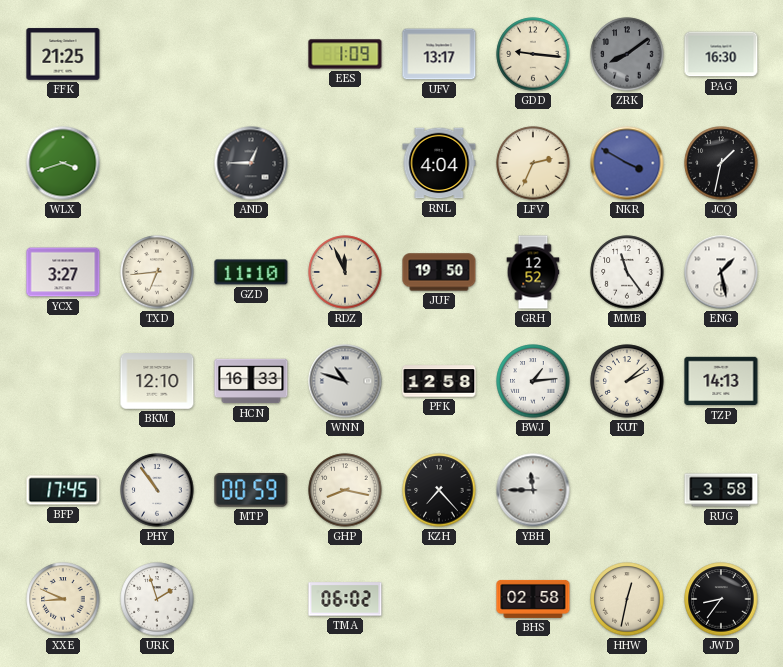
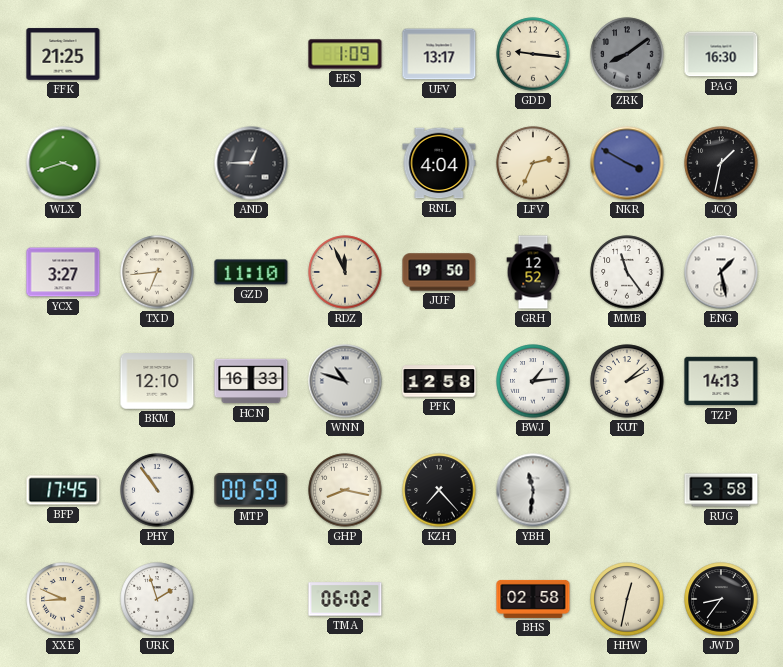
YBH: 11:45 -> 11:31 (533, 490)
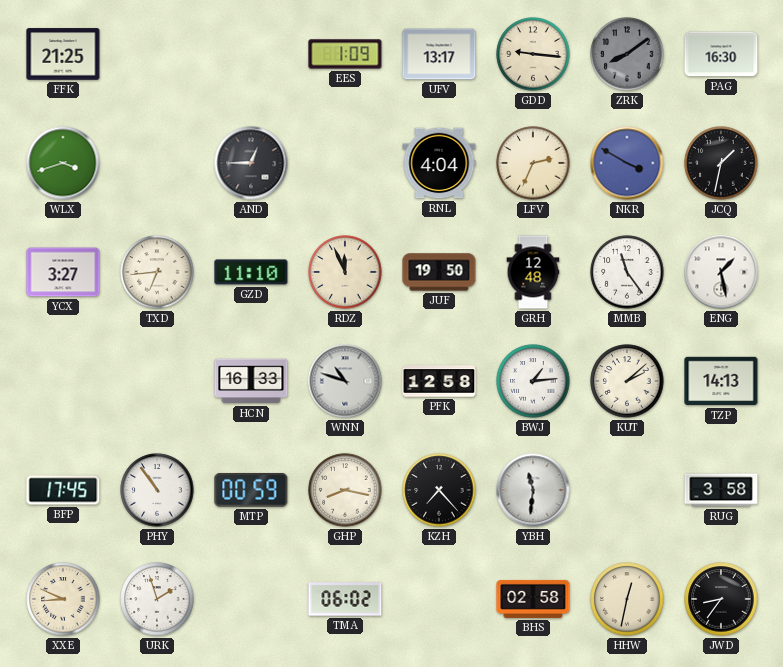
GRH: 12:52 -> 12:48 (533, 272)
BKM: 12:10 -> none (157, 381)
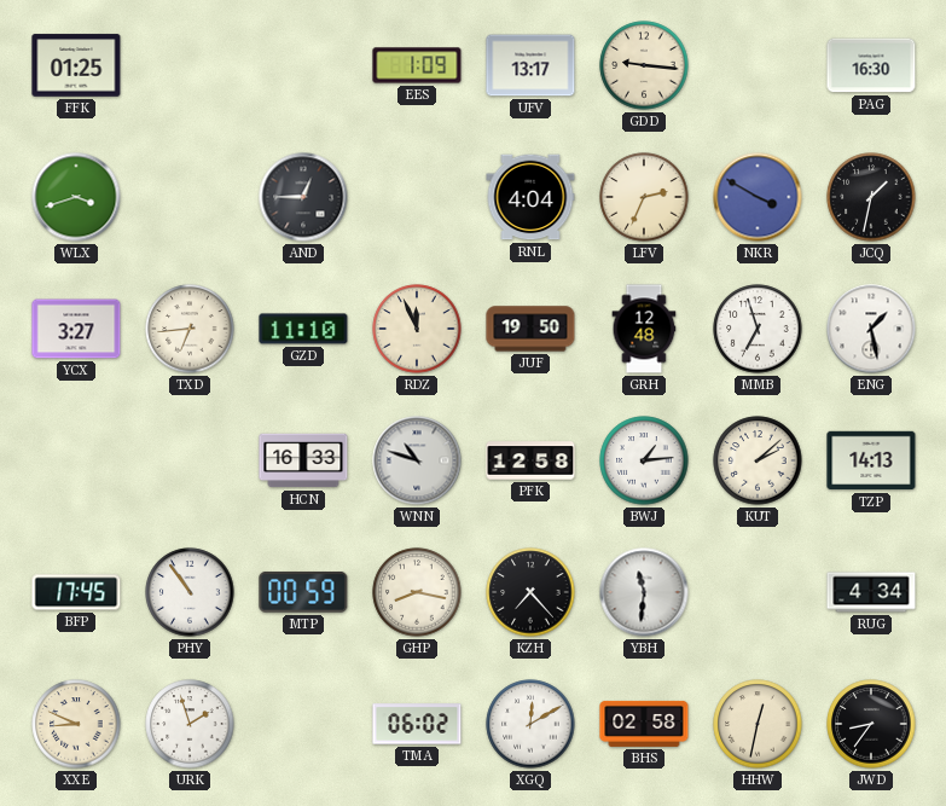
FFK: 21:25 -> 01:25 (76, 65)
ZRK: 8:09 -> none (627, 54)
MMB: 11:24 -> 6:57 (758, 329)
RUG: 3:58 -> 4:34 (871, 592)
XGQ: none -> 12:10 (530, 724)
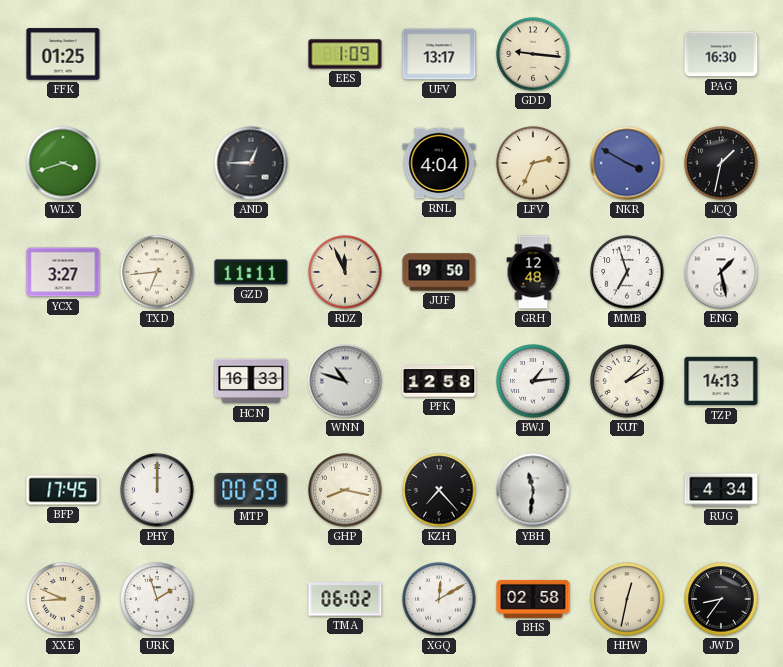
GZD: 11:10 -> 11:11 (251, 272)
PHY: 10:54 -> 12:00 (157, 490)
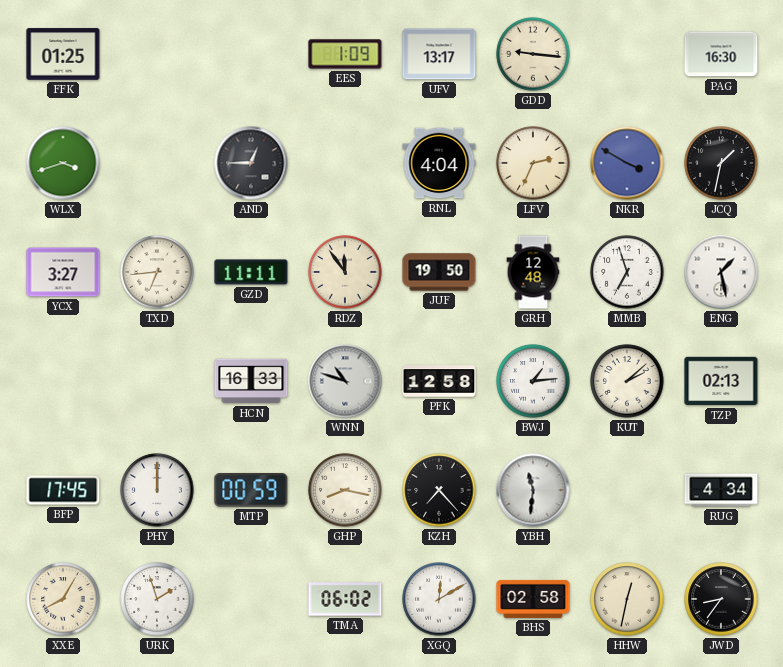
RDZ: 11:56 -> 11:54 (345, 272)
TZP: 14:13 -> 02:13 (721, 381)
XXE: 8:49 -> 8:05 (63, 599)
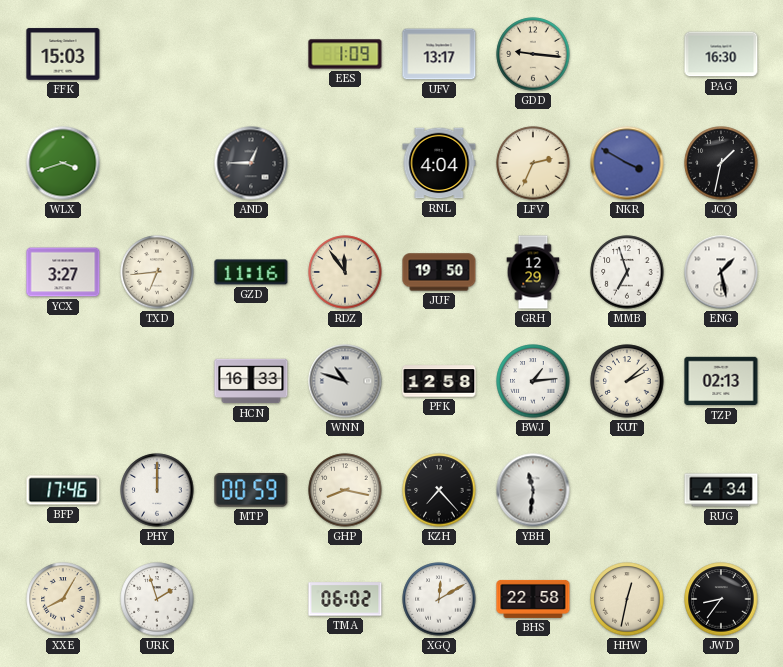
FFK: 01:25 -> 15:03 (63, 54)
GZD: 11:11 -> 11:16 (251, 272)
GRH: 12:48 -> 12:29 (533, 272)
BFP: 17:45 -> 17:46 (63, 490)
BHS: 02:58 -> 22:58 (533, 599)
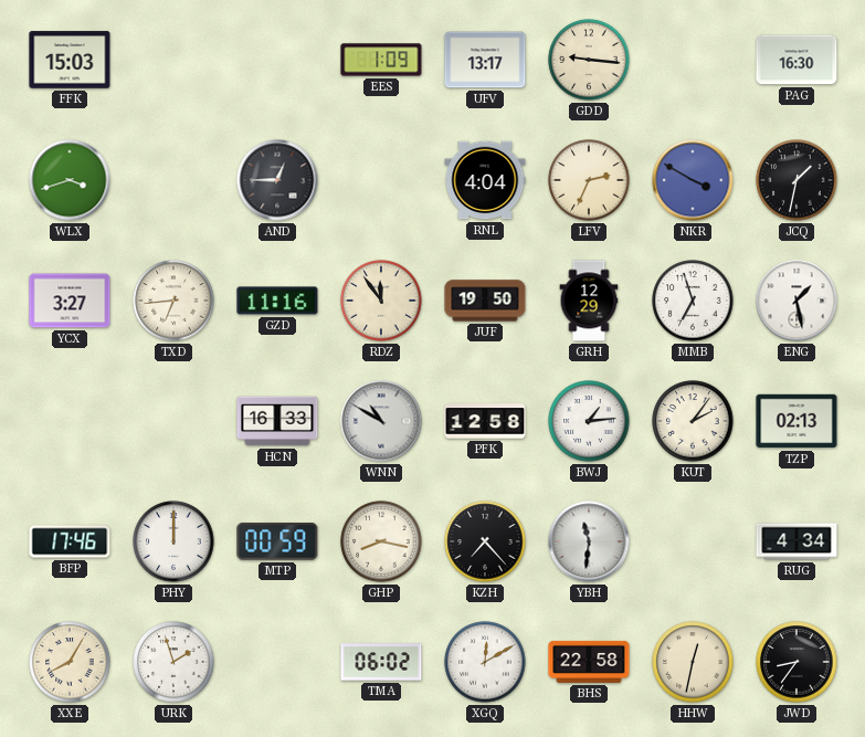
WNN: 10:48 -> 10:50 (381, 421)
KUT: 2:08 -> 2:06 (693, 421)
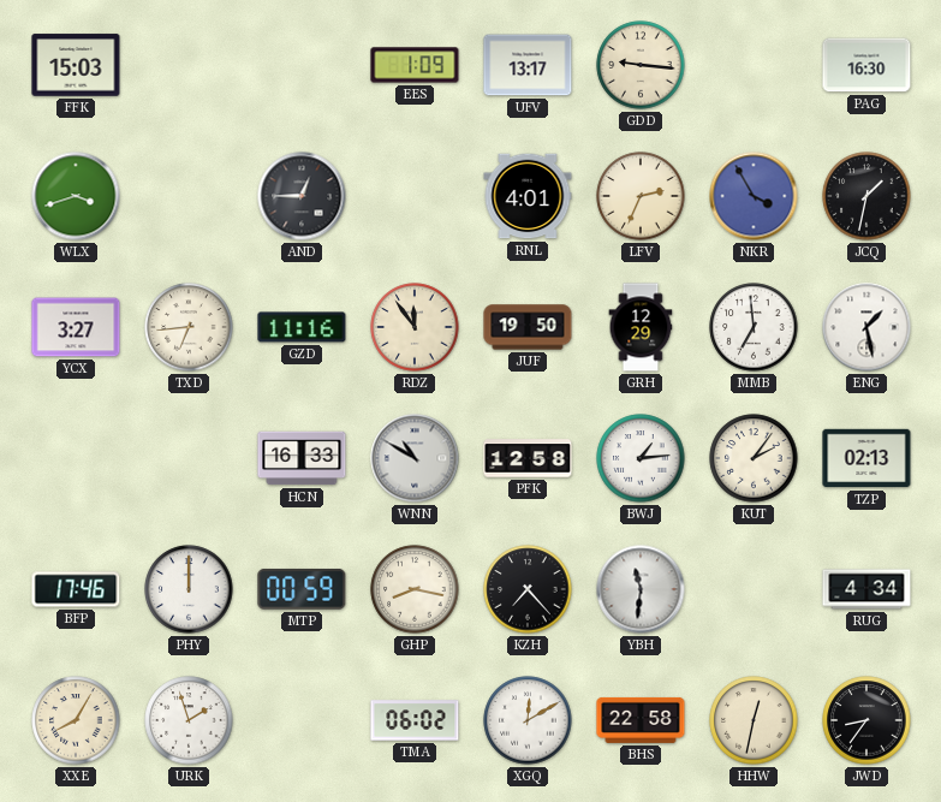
RNL: 4:04 -> 4:01 (528, 196)
NKR: 3:50 -> 3:55 (754, 196)
MMB: 6:57 -> 6:59 (754, 327)
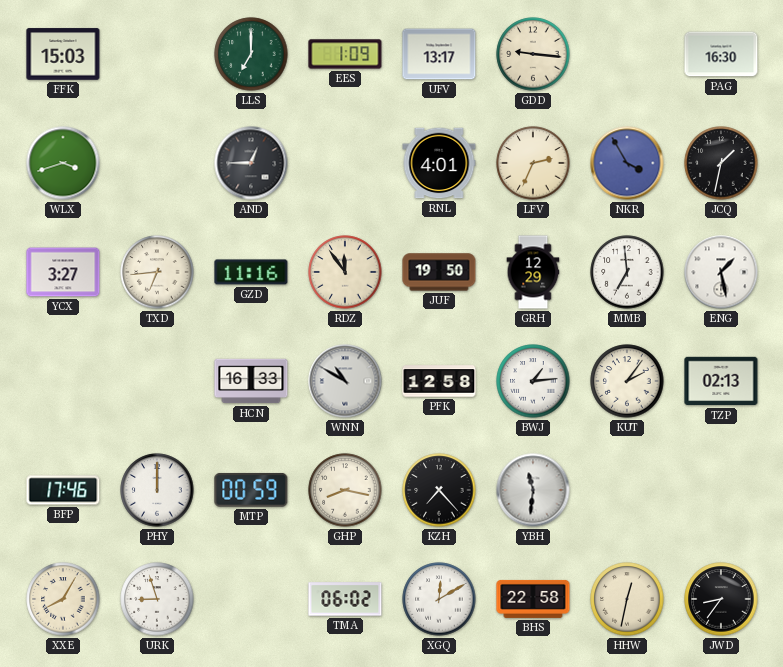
LLS: none -> 7:00 (251, 54)
RUG: 4:34 -> none (866, 589)
URK: 1:57 -> 8:57 (157, 599)
